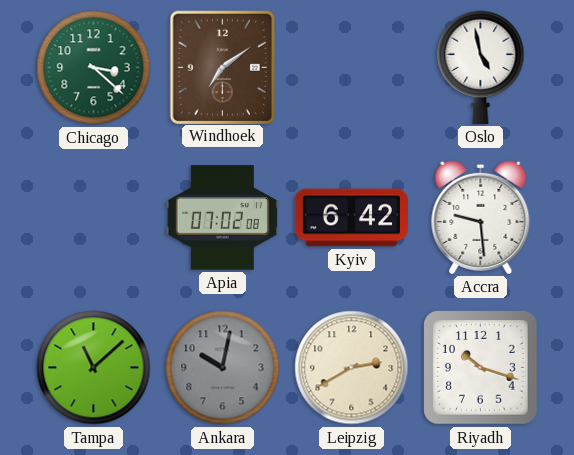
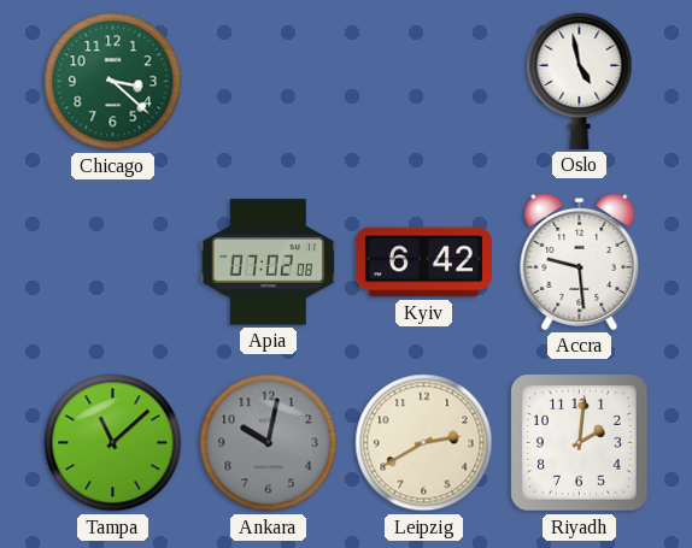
Windhoek: 7:09 -> none (222, 67)
Riyadh: 10:18 -> 2:01 (580, 443)
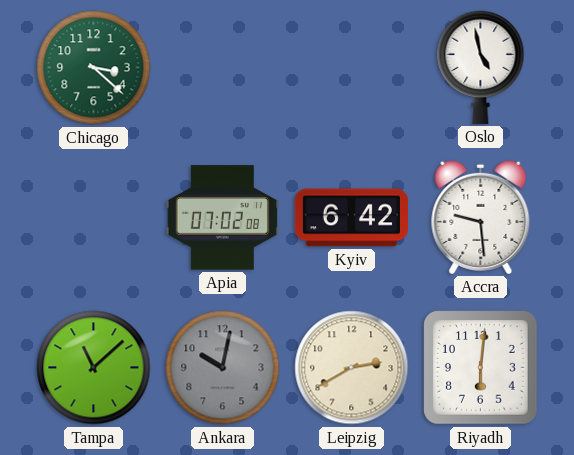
Riyadh: 2:01 -> 6:01 (481, 368)
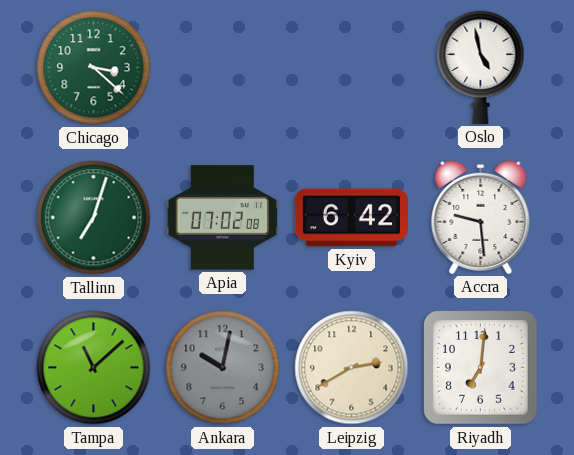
Tallinn: none -> 7:03 (94, 218)
Riyadh: 6:01 -> 7:01 (481, 368)
